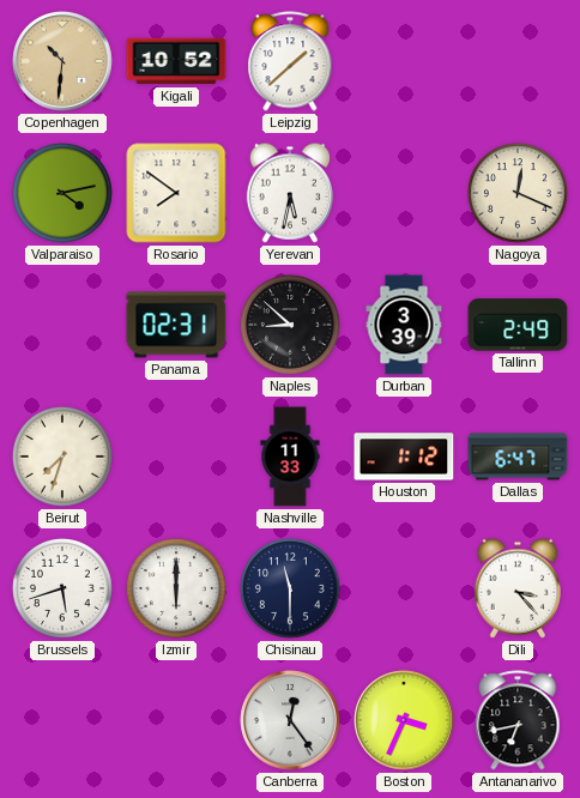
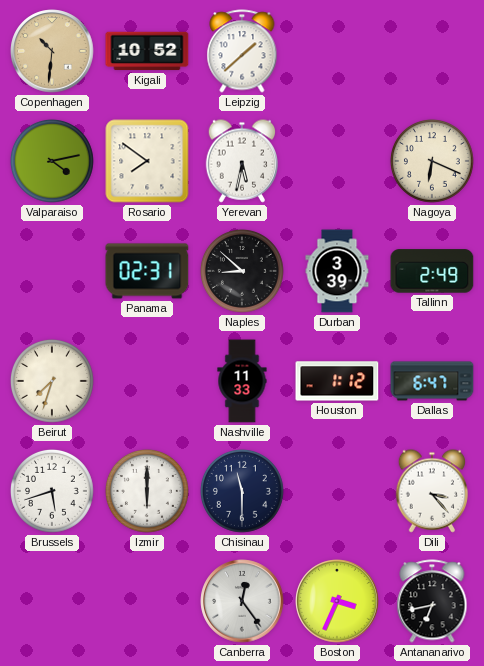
Nagoya: 12:19 -> 6:19 (432, 161)
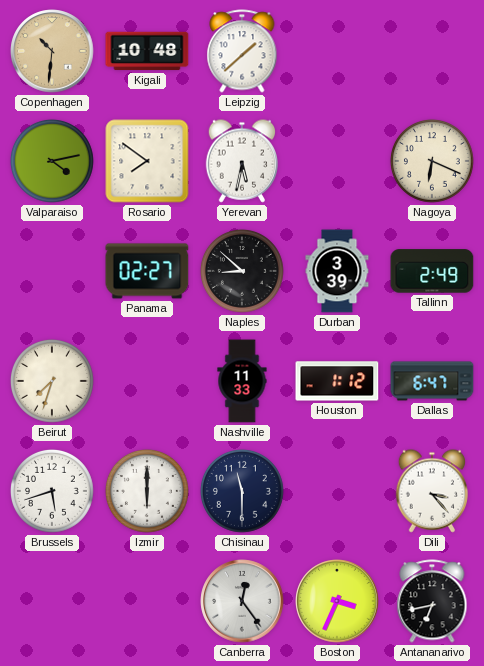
Kigali: 10:52 -> 10:48 (147, 51)
Panama: 02:31 -> 02:27 (147, 271)
